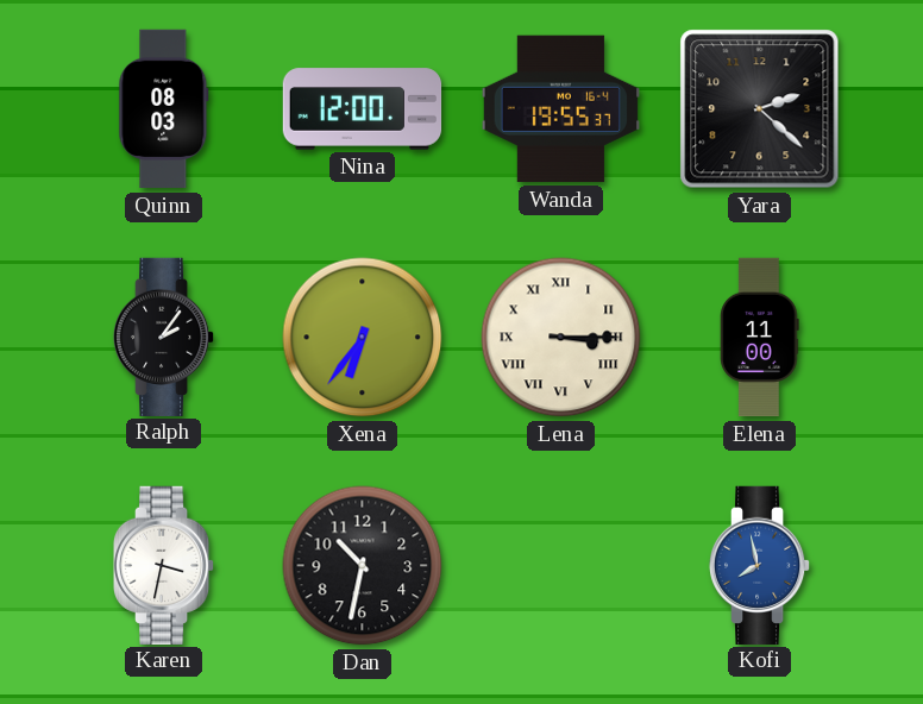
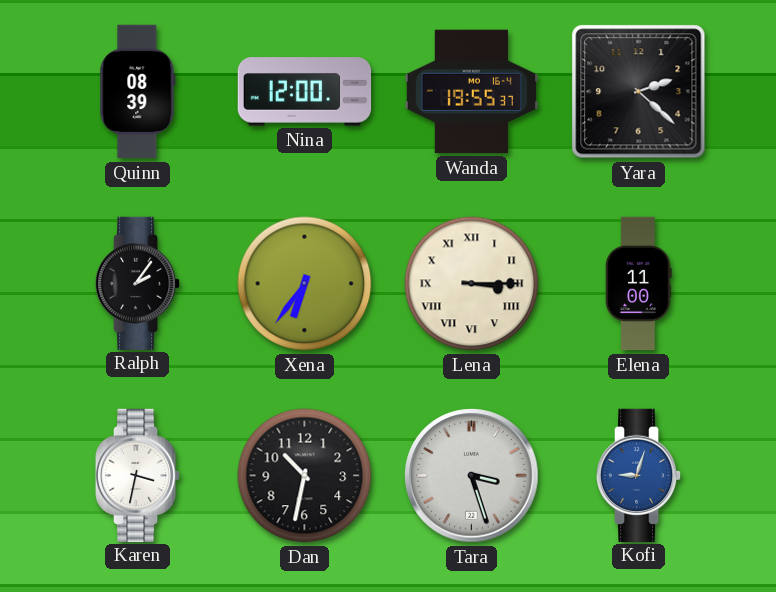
Quinn: 08:03 -> 08:39 (138, 92)
Tara: none -> 3:27 (472, 476)
Kofi: 7:58 -> 9:03 (639, 475)
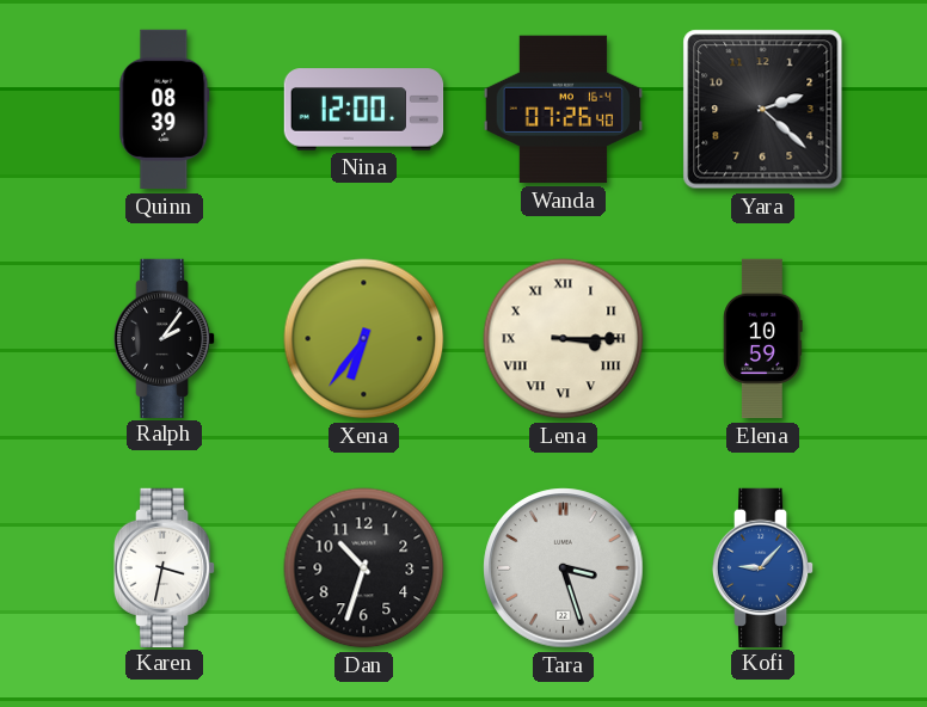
Wanda: 19:55 -> 07:26 (563, 110)
Elena: 11:00 -> 10:59 (763, 339)
Dan: 10:32 -> 10:33 (364, 568)
Kofi: 9:03 -> 9:07 (763, 567)
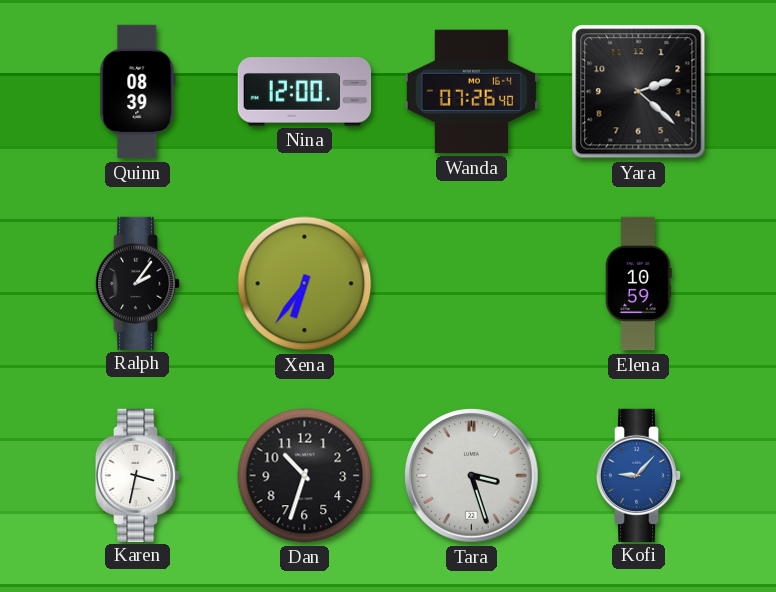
Lena: 3:15 -> none (564, 339)
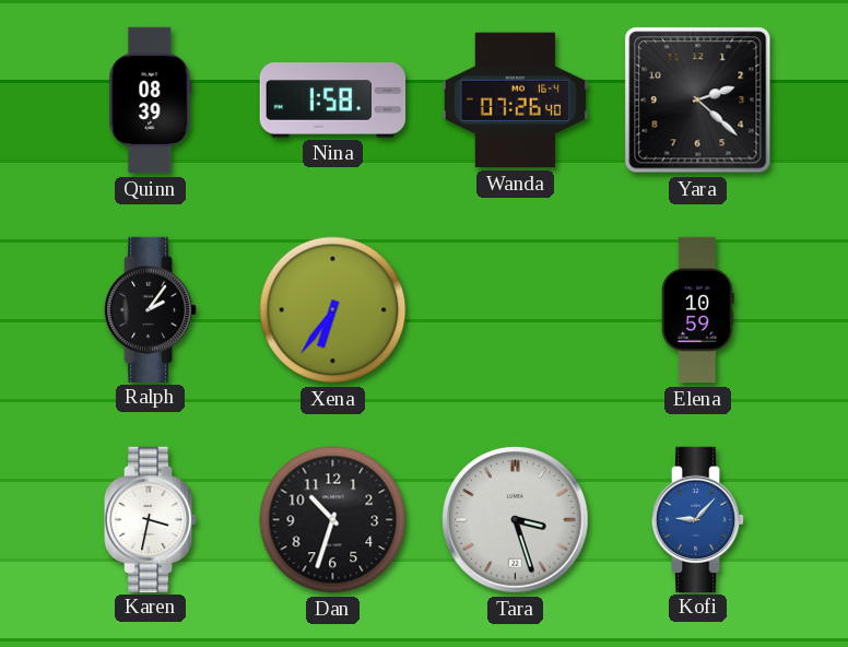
Nina: 12:00 -> 1:58 (333, 101)
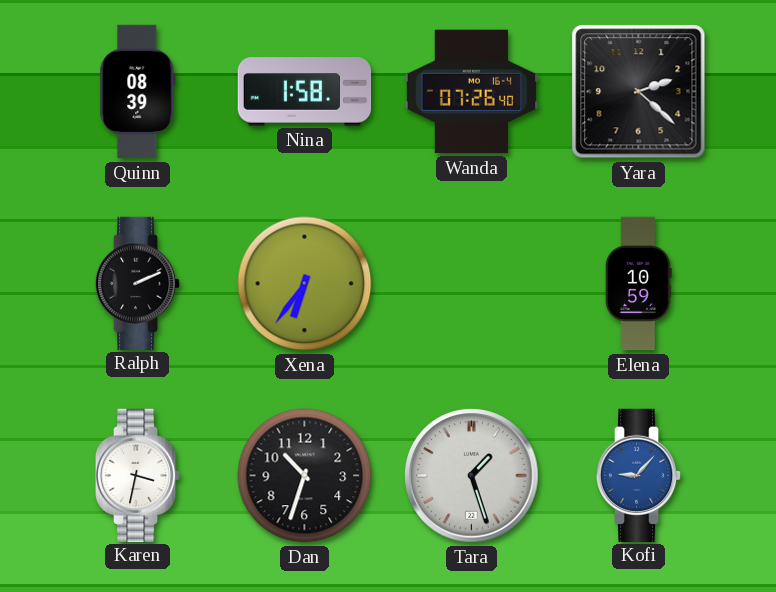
Ralph: 2:06 -> 2:11 (138, 283)
Tara: 3:27 -> 1:27 (472, 476)
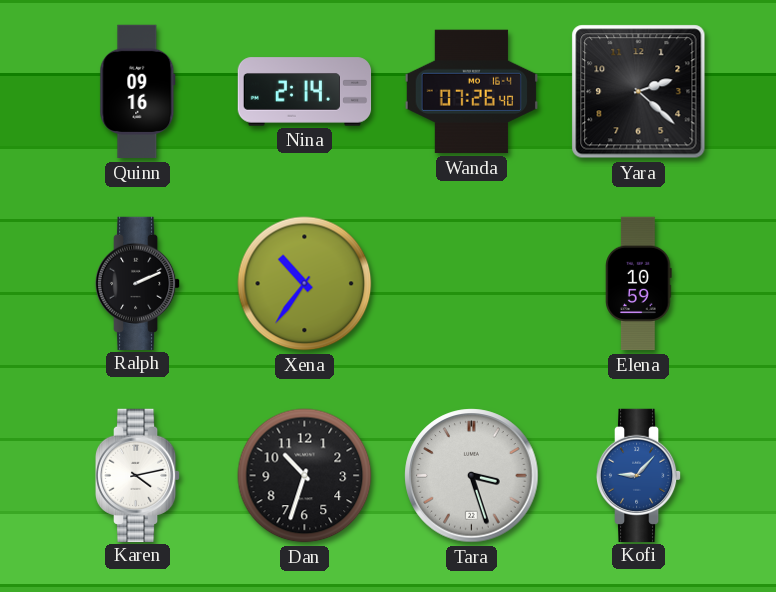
Quinn: 08:39 -> 09:16 (138, 92)
Nina: 1:58 -> 2:14 (305, 92)
Xena: 6:36 -> 10:36 (305, 284)
Karen: 3:32 -> 4:13 (138, 475)
Tara: 1:27 -> 3:27 (472, 476)
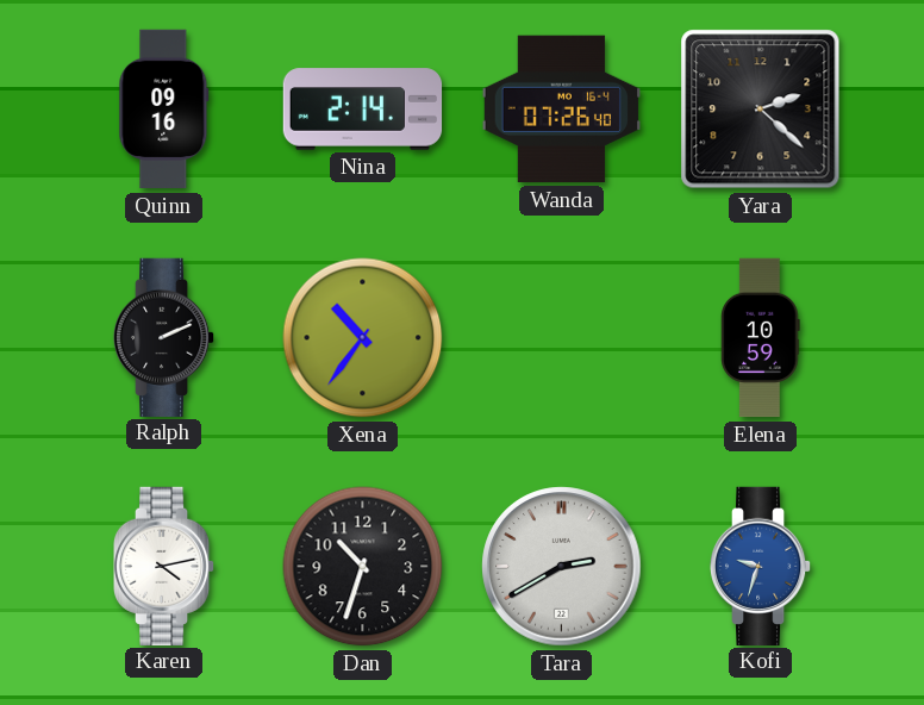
Tara: 3:27 -> 2:40 (562, 567)
Kofi: 9:07 -> 9:33 (761, 566)
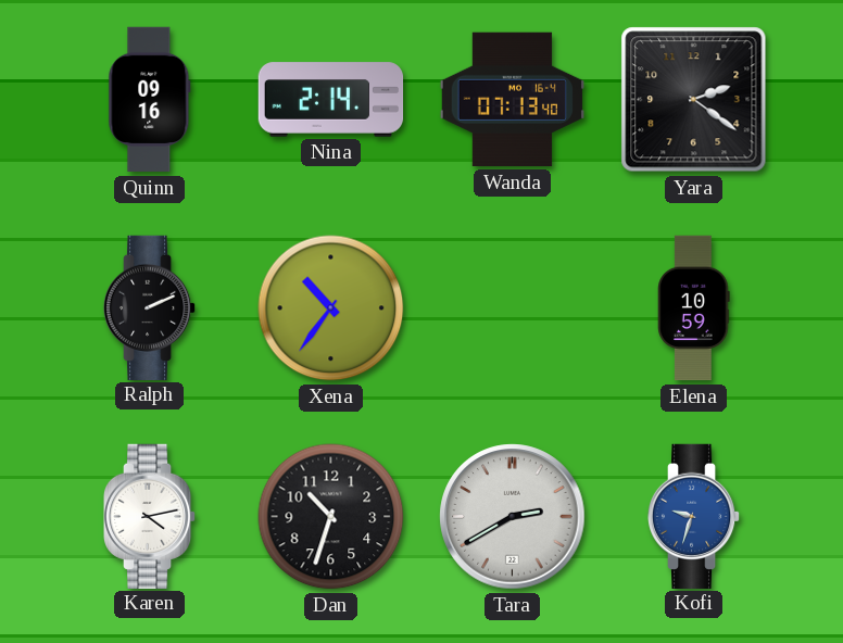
Wanda: 07:26 -> 07:13 (512, 100)
Yara: 2:22 -> 2:21 (694, 100)
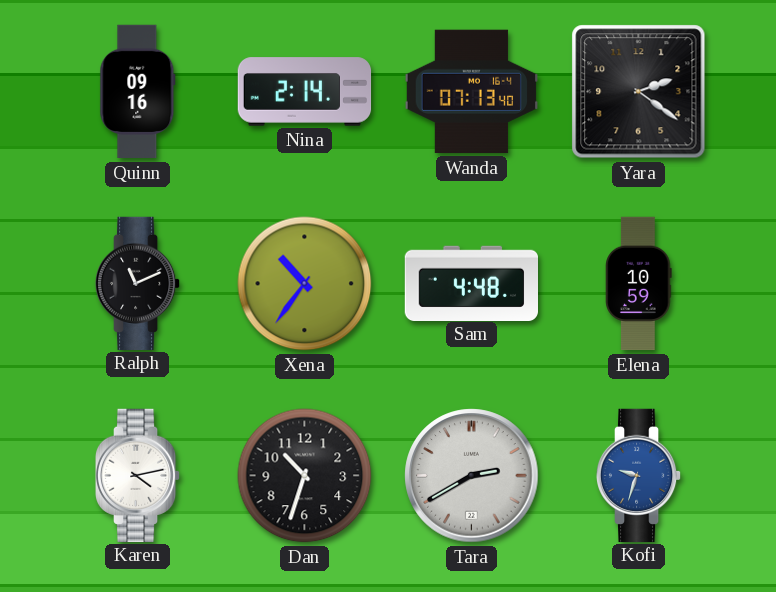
Ralph: 2:11 -> 11:11 (138, 283)
Sam: none -> 4:48 (471, 283)
